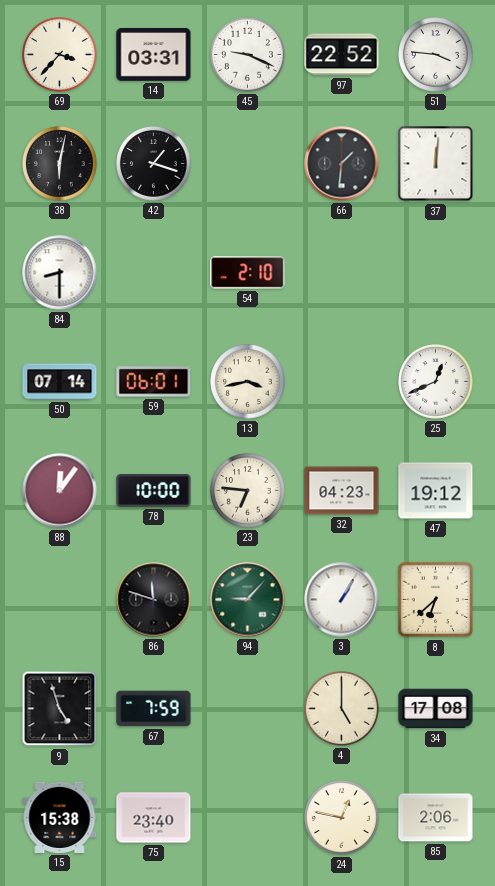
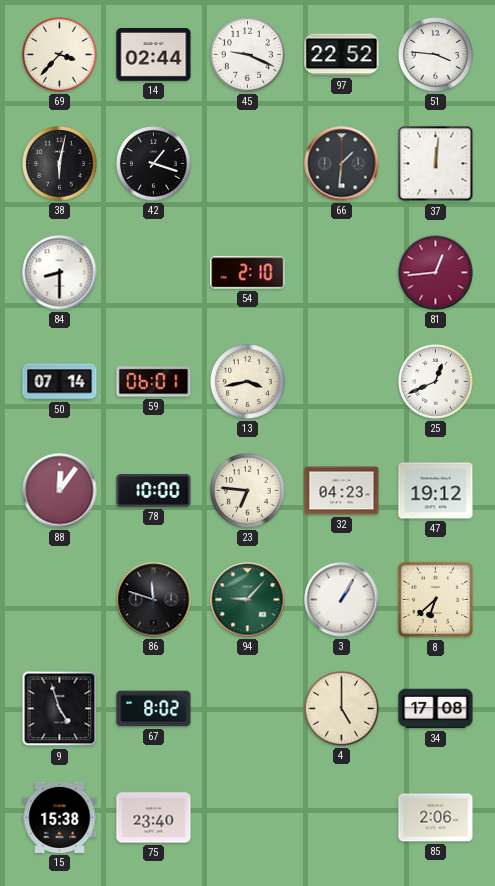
14: 03:31 -> 02:44 (154, 55)
81: none -> 12:44 (436, 273)
67: 7:59 -> 8:02 (154, 709)
24: 12:47 -> none (342, 818)
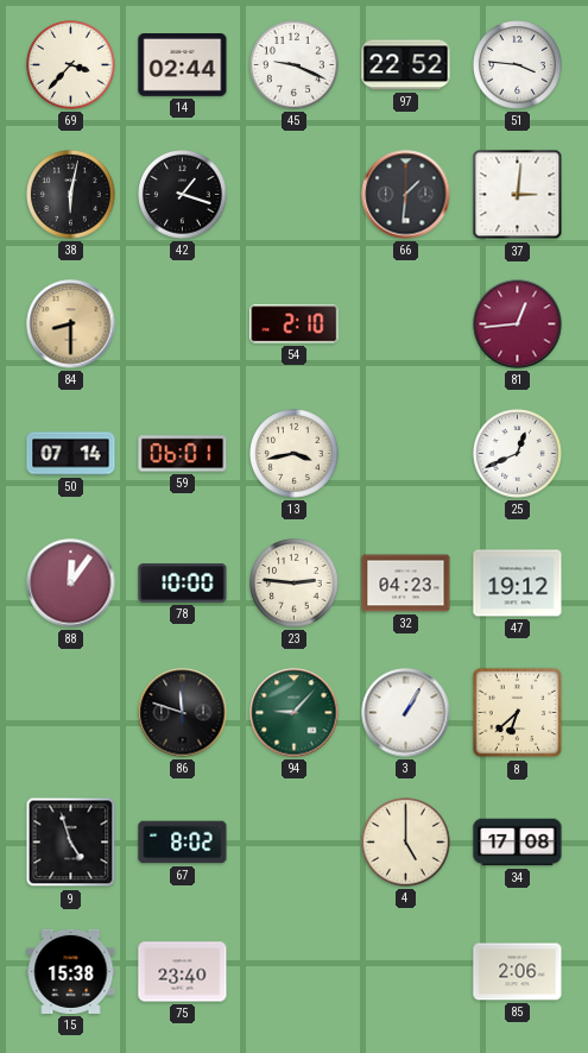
37: 12:01 -> 3:01 (518, 195)
84 dial: white -> champagne (71, 324)
23: 6:46 -> 2:46 (295, 584)
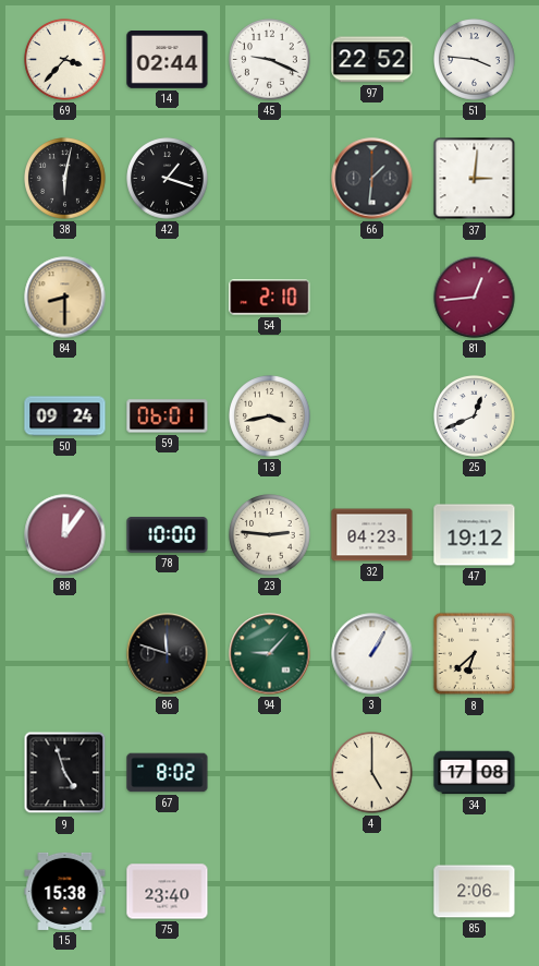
50: 07:14 -> 09:24 (65, 416)
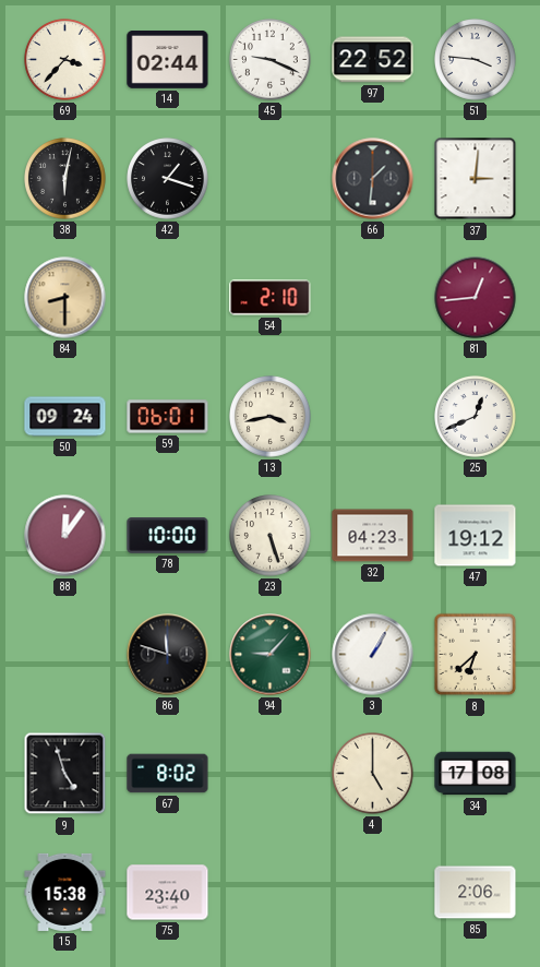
23: 2:46 -> 5:27 (271, 536)
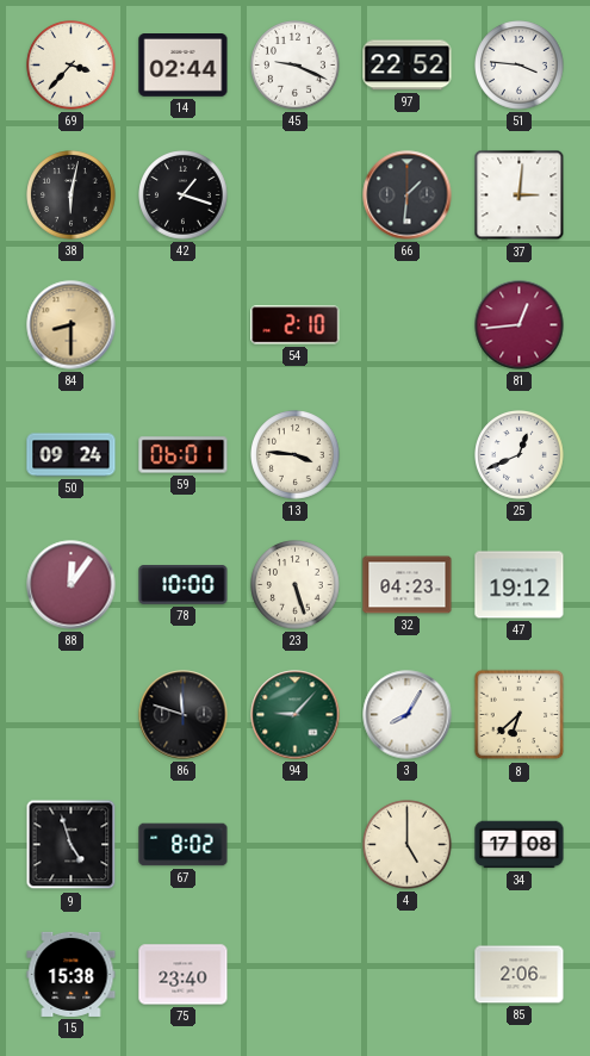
13: 3:43 -> 3:46 (296, 455)
3: 1:05 -> 8:05 (408, 715)
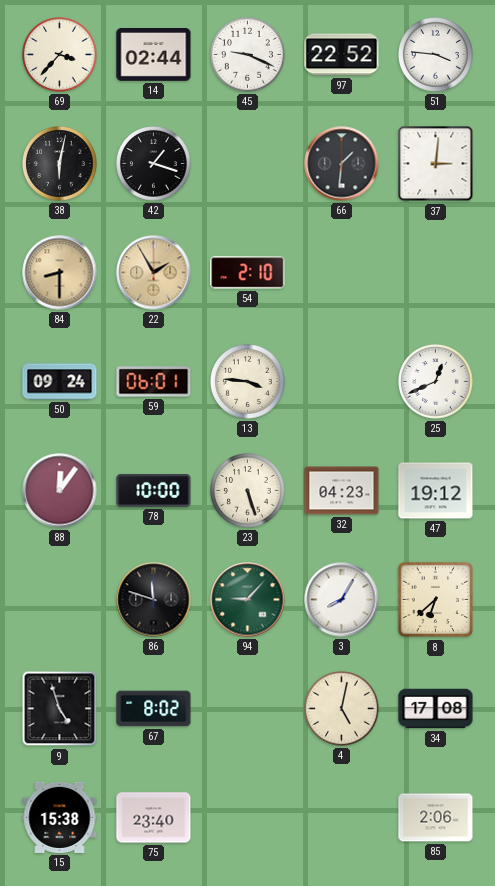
22: none -> 1:55 (154, 273)
81: 12:44 -> none (520, 325)
4: 5:00 -> 5:02 (342, 709)
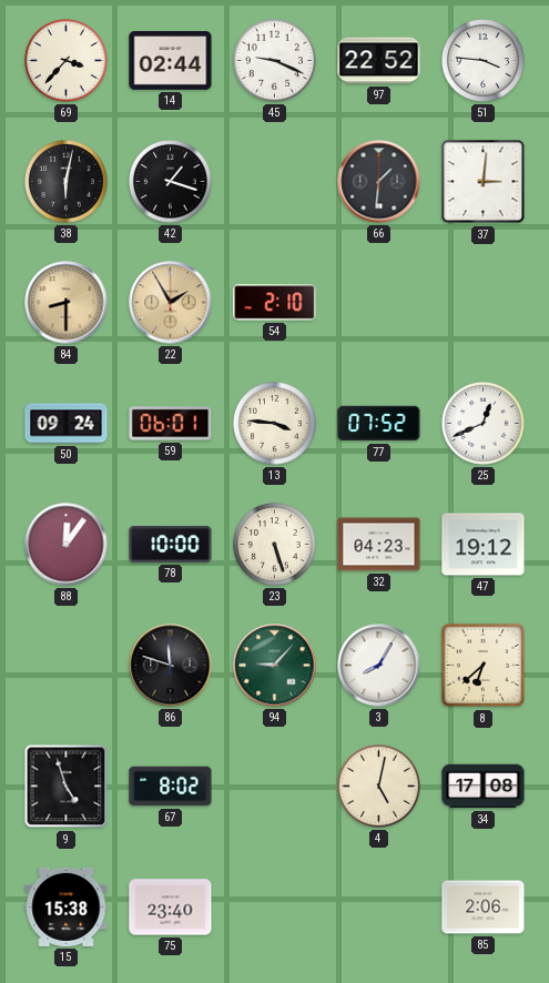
77: none -> 07:52 (379, 424)
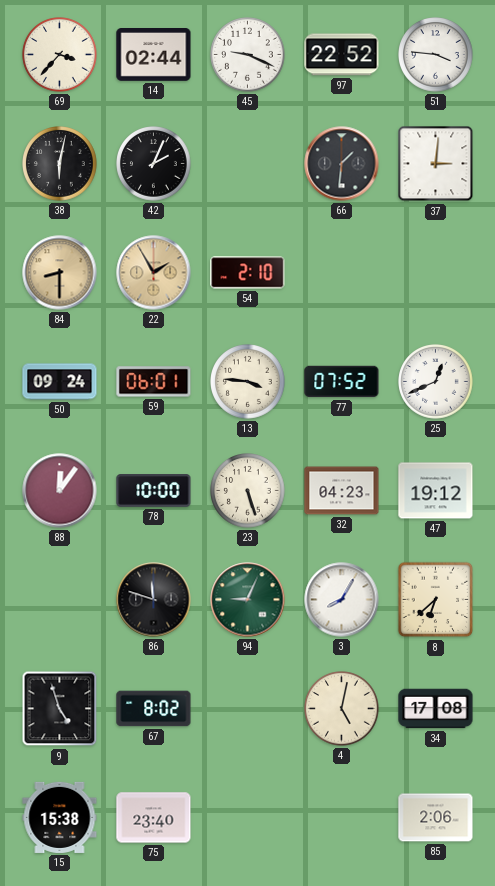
42: 1:18 -> 2:04 (154, 164)
94: 9:07 -> 9:04 (248, 600)
